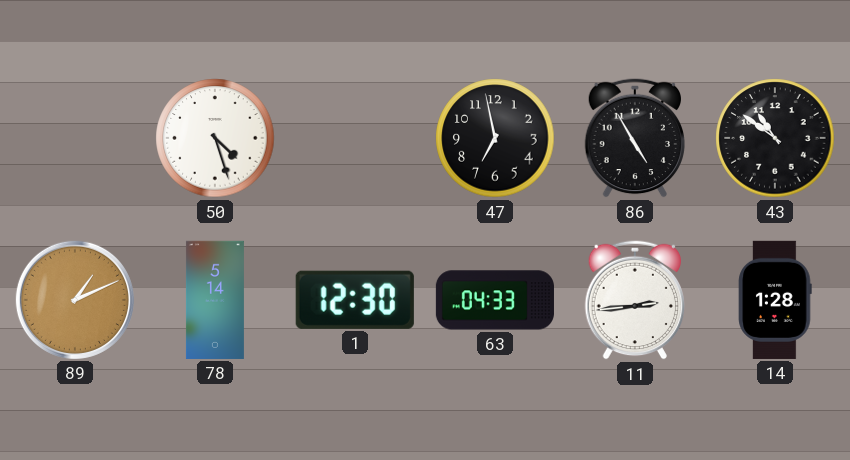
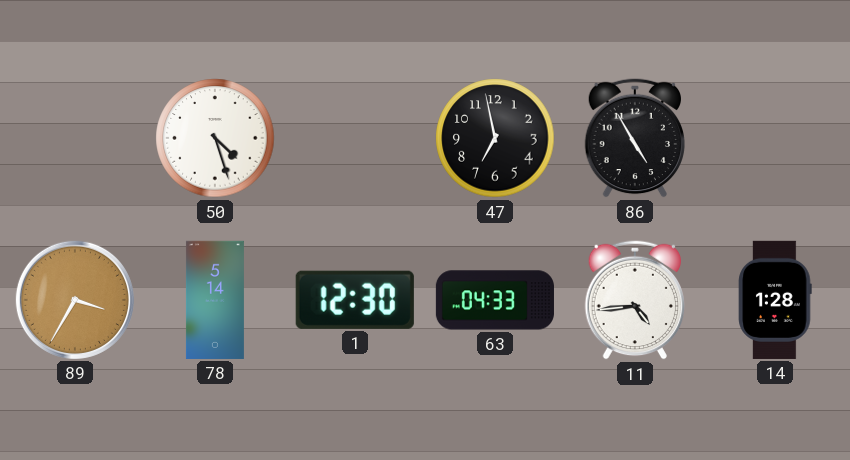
43: 10:51 -> none (775, 138)
89: 1:11 -> 3:35 (75, 300)
11: 2:44 -> 4:44 (635, 300)
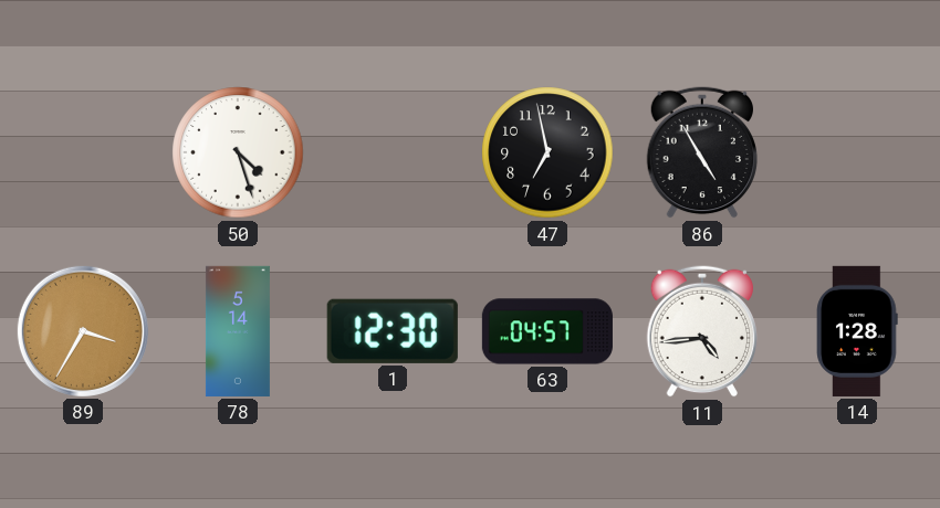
63: 04:33 -> 04:57 (547, 331)
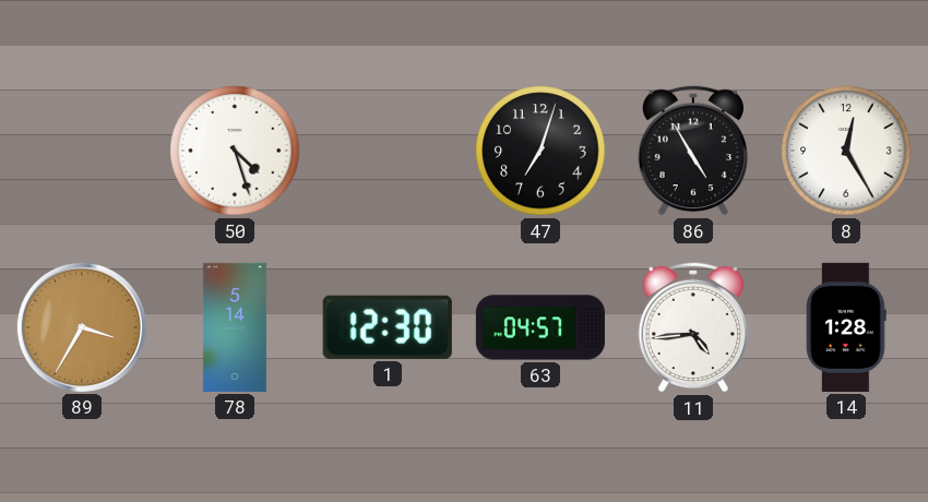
47: 6:58 -> 7:03 (540, 151)
8: none -> 12:25 (846, 151)
